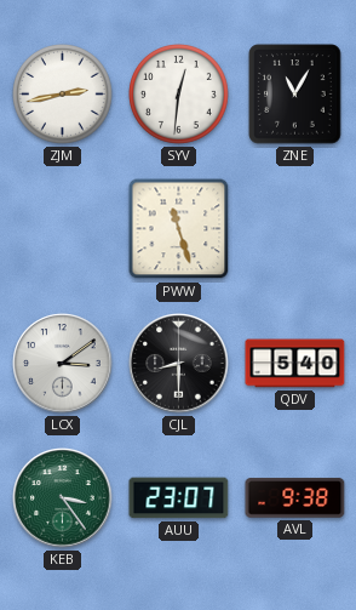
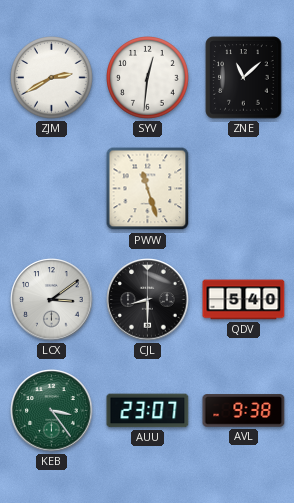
ZJM: 2:43 -> 2:40 (52, 78)
ZNE: 11:05 -> 11:08 (244, 78)
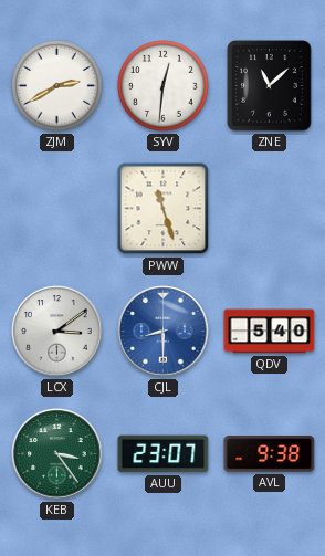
CJL dial: black -> blue (164, 332)
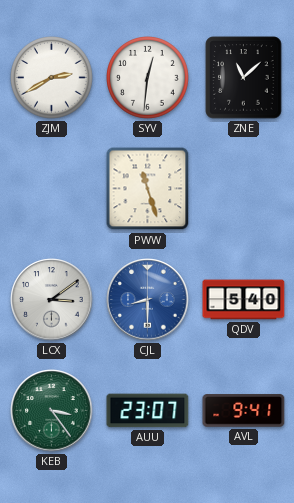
AVL: 9:38 -> 9:41 (244, 411)
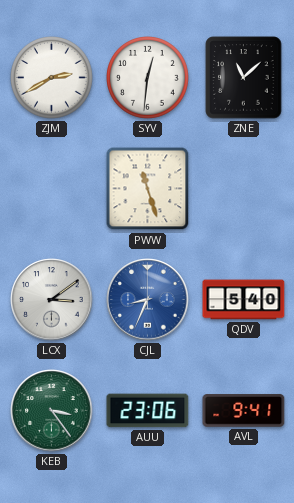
CJL: 8:30 -> 8:34 (148, 300)
AUU: 23:07 -> 23:06 (148, 411)
